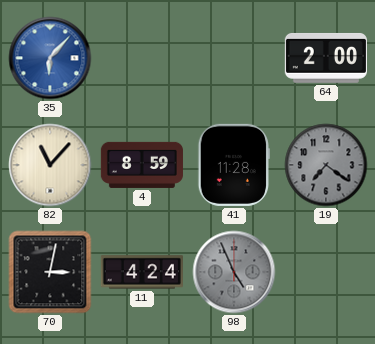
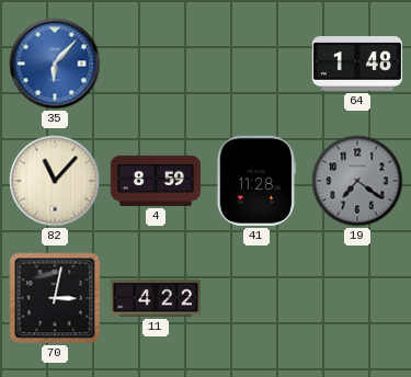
64: 2:00 -> 1:48 (357, 64)
11: 4:24 -> 4:22 (156, 298)
98: 4:56 -> none (234, 272)
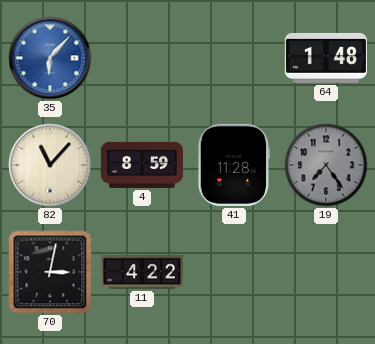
19: 7:21 -> 7:24 (326, 165)
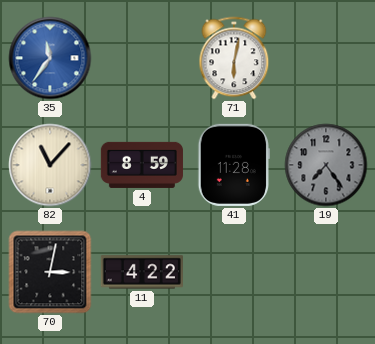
35: 6:07 -> 11:36 (50, 58)
71: none -> 6:02 (234, 58)
64: 1:48 -> none (326, 58)
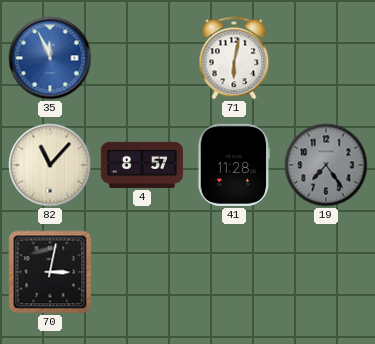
35: 11:36 -> 11:56 (50, 58)
4: 8:59 -> 8:57 (142, 165)
11: 4:22 -> none (142, 272)
